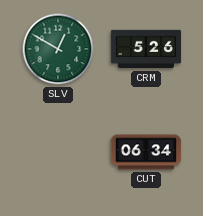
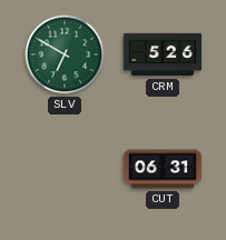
SLV: 12:50 -> 6:50 (65, 54)
CUT: 06:34 -> 06:31 (163, 169)
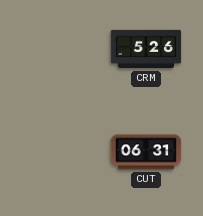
SLV: 6:50 -> none (65, 54)
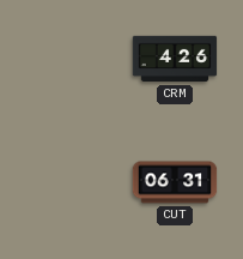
CRM: 5:26 -> 4:26 (175, 59)
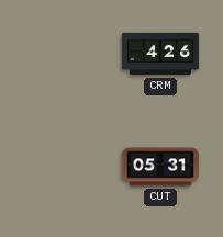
CUT: 06:31 -> 05:31 (160, 167)
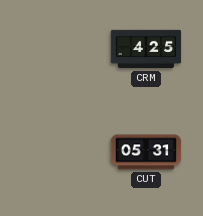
CRM: 4:26 -> 4:25 (146, 49)
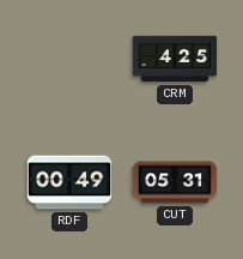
RDF: none -> 00:49 (69, 182)
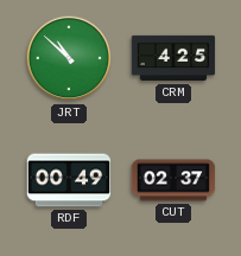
JRT: none -> 10:52 (69, 58)
CUT: 05:31 -> 02:37 (173, 180)
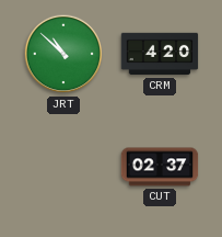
CRM: 4:25 -> 4:20 (160, 54)
RDF: 00:49 -> none (69, 180)
